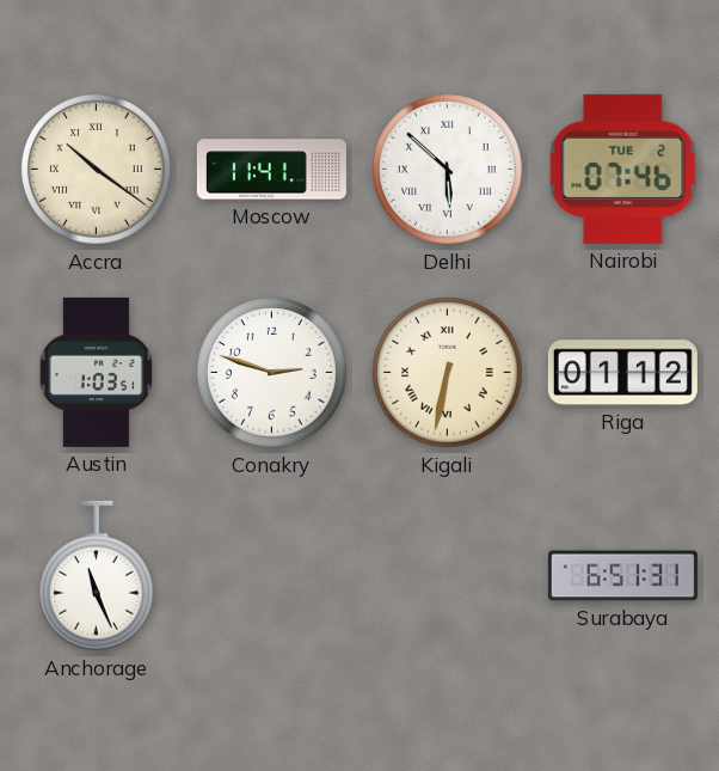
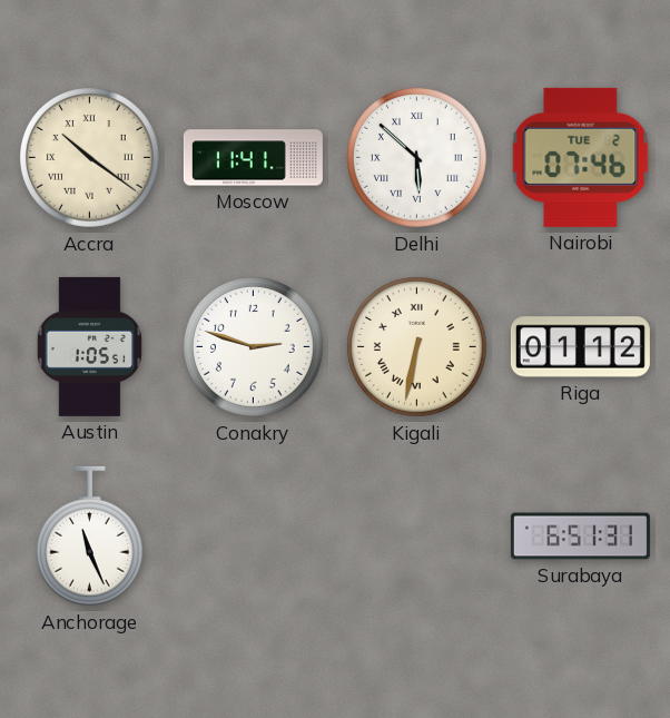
Austin: 1:03 -> 1:05 (89, 346)
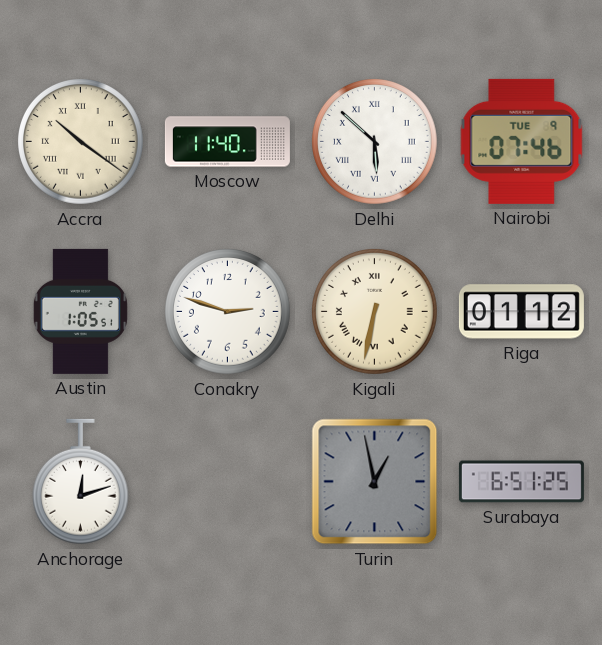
Moscow: 11:41 -> 11:40 (227, 142)
Nairobi date: TUE 2 -> TUE 9 (522, 141)
Anchorage: 11:26 -> 12:12 (80, 482)
Turin: none -> 12:58 (375, 482)
Surabaya: 6:51:31 -> 6:51:25 (521, 482)
